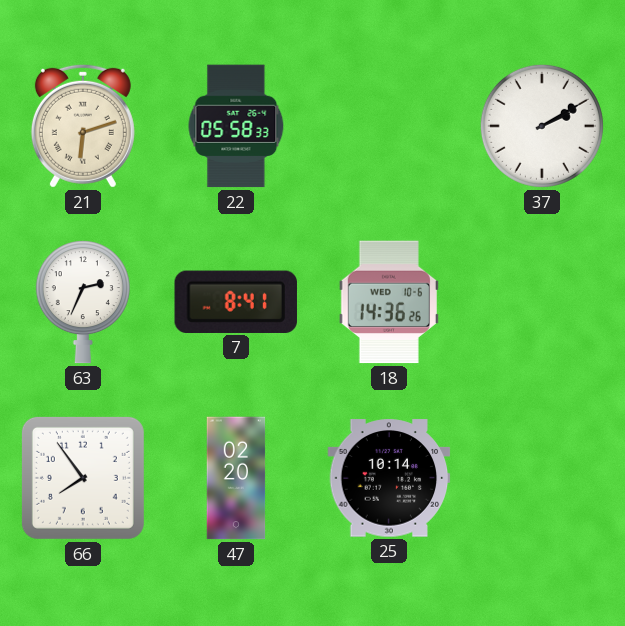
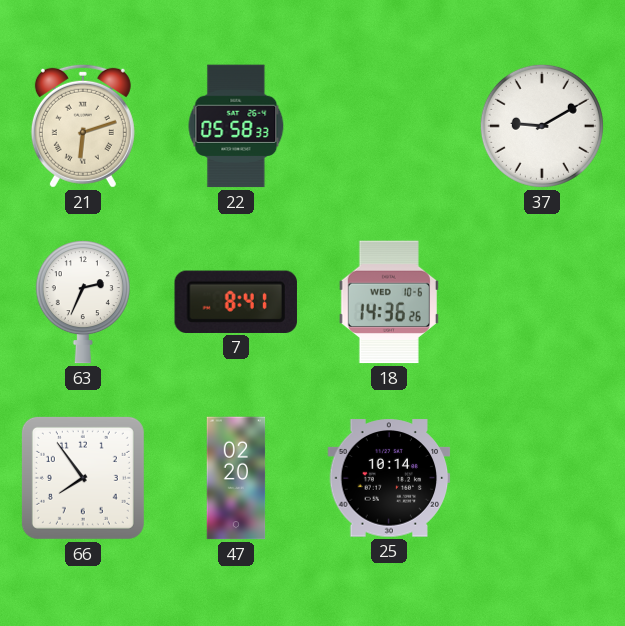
37: 2:10 -> 9:10 (542, 126)
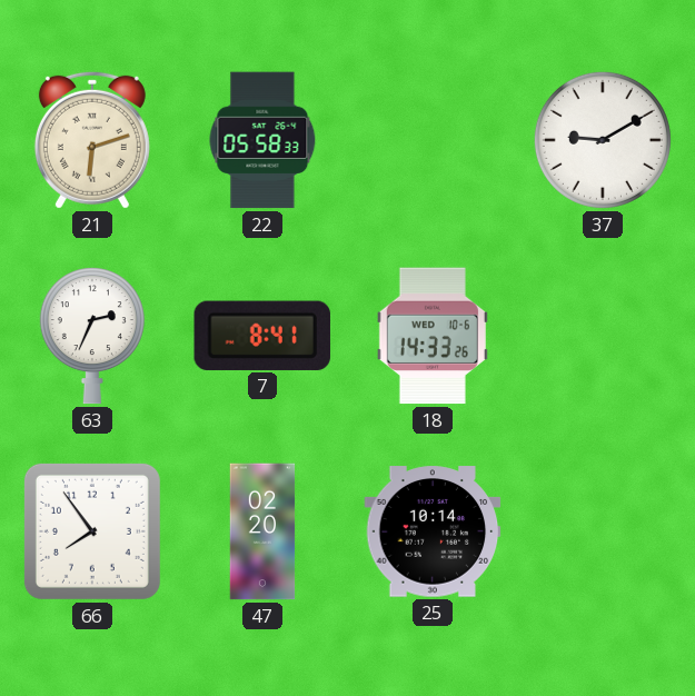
18: 14:36 -> 14:33 (433, 336)
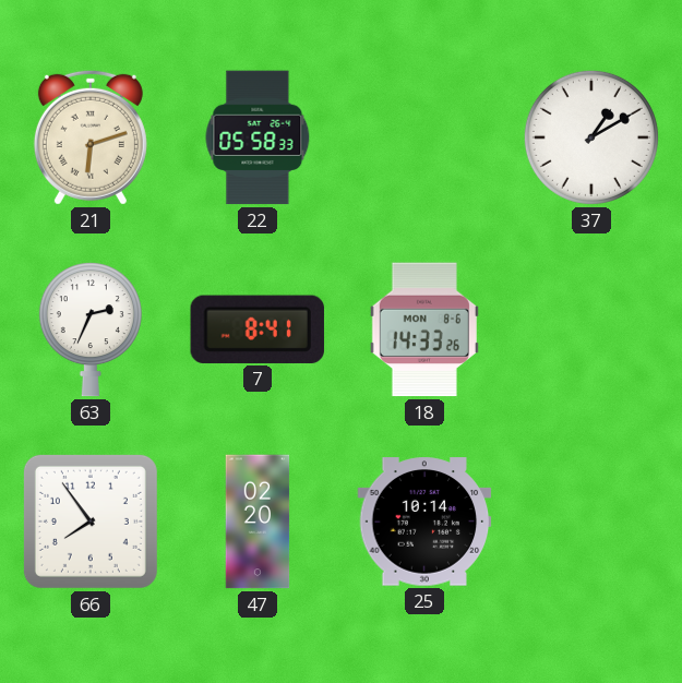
37: 9:10 -> 1:10 (591, 137)
18 date: WED 10-6 -> MON 8-6 (424, 329)
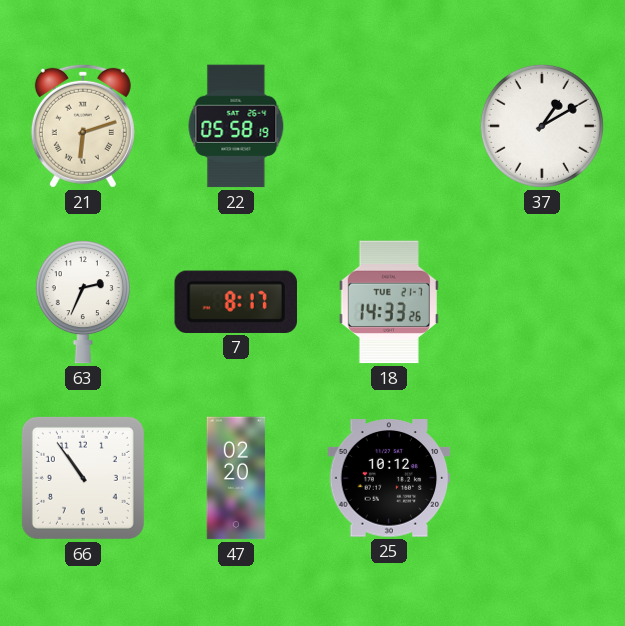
22: 05:58:33 -> 05:58:19 (236, 126)
7: 8:41 -> 8:17 (236, 302)
18 date: MON 8-6 -> TUE 21-7 (389, 302)
66: 7:54 -> 10:54 (83, 478)
25: 10:14 -> 10:12 (389, 478)
